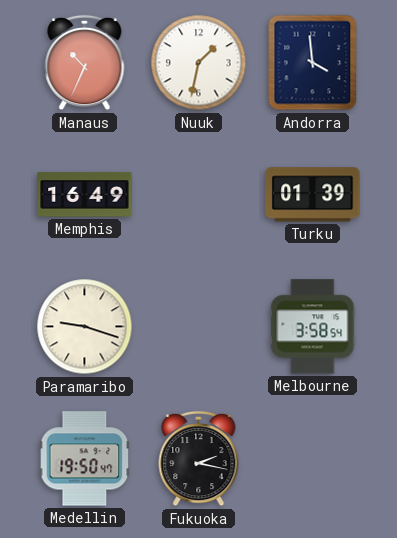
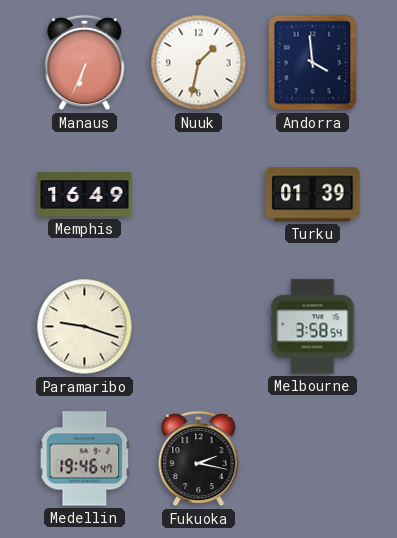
Manaus: 10:34 -> 6:34 (85, 63)
Medellin: 19:50 -> 19:46 (85, 459)
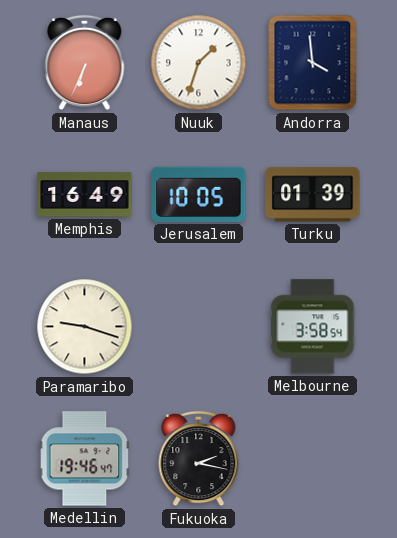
Nuuk: 1:32 -> 1:33 (199, 63)
Jerusalem: none -> 10:05 (199, 194)
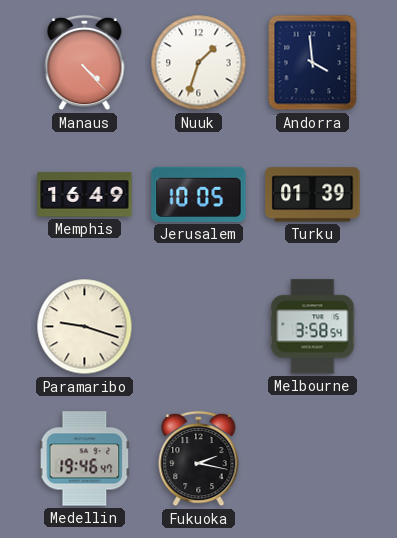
Manaus: 6:34 -> 4:23 (85, 63)
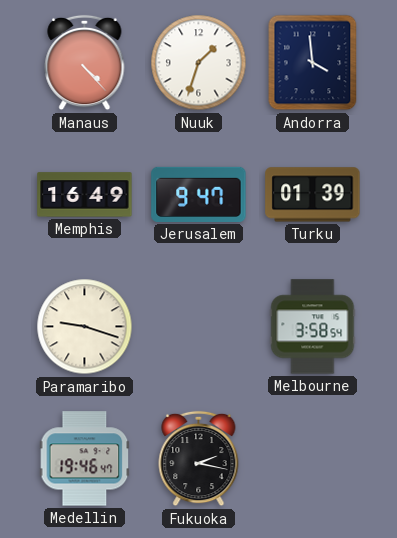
Jerusalem: 10:05 -> 9:47 (199, 194)
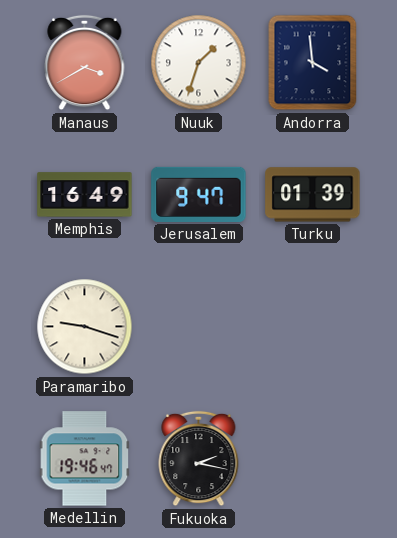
Manaus: 4:23 -> 3:40 (85, 63)
Melbourne: 3:58 -> none (313, 327)
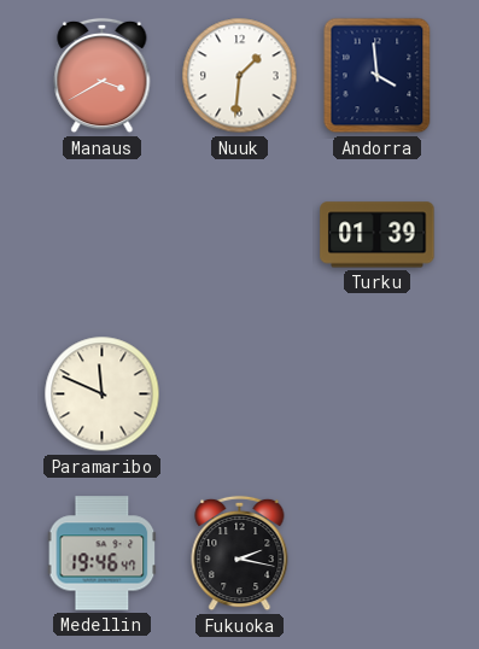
Nuuk: 1:33 -> 1:31 (240, 76)
Memphis: 16:49 -> none (85, 195)
Jerusalem: 9:47 -> none (199, 194)
Paramaribo: 9:18 -> 11:49 (103, 394)
